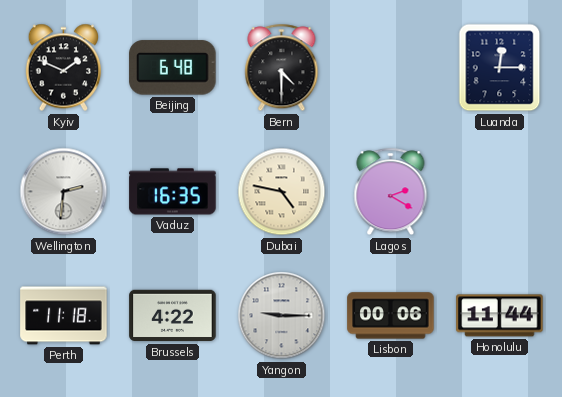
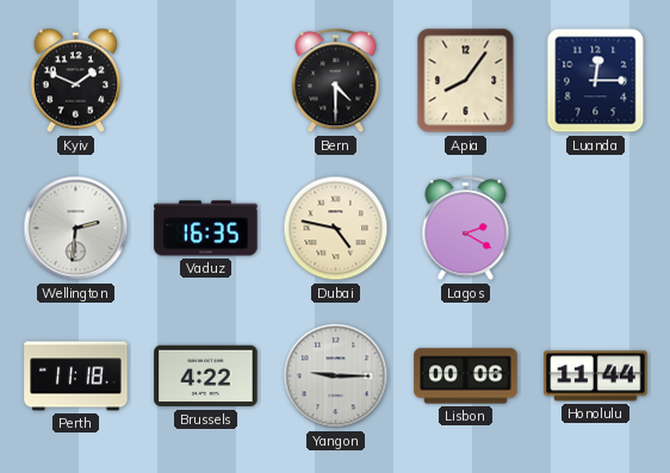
Beijing: 6:48 -> none (173, 68)
Apia: none -> 8:06 (466, 81)
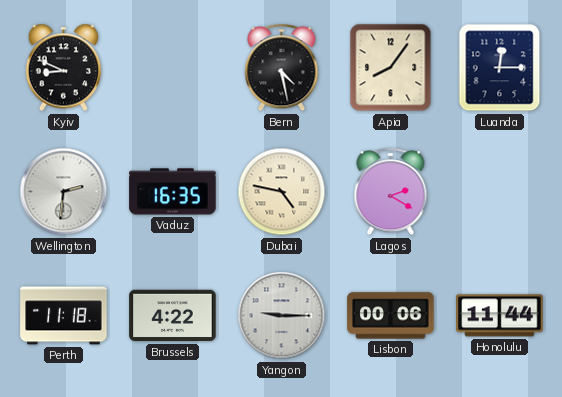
Kyiv: 1:49 -> 8:49 (64, 68)
Bern: 4:30 -> 4:28 (282, 68)
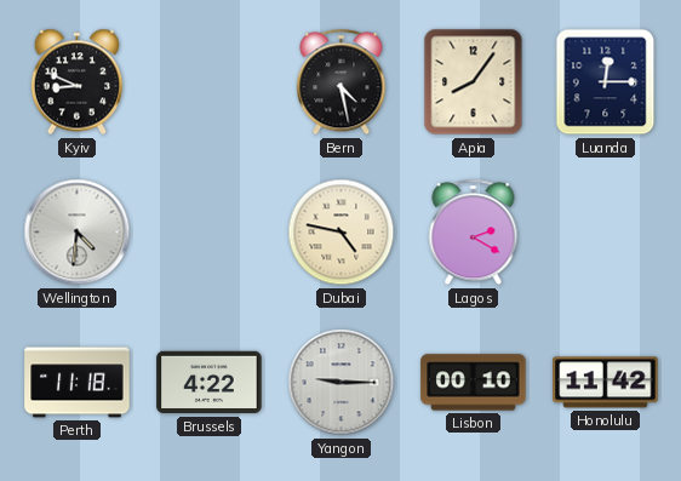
Wellington: 2:31 -> 4:31 (78, 233)
Vaduz: 16:35 -> none (173, 192)
Lisbon: 00:06 -> 00:10 (474, 383)
Honolulu: 11:44 -> 11:42 (606, 383)
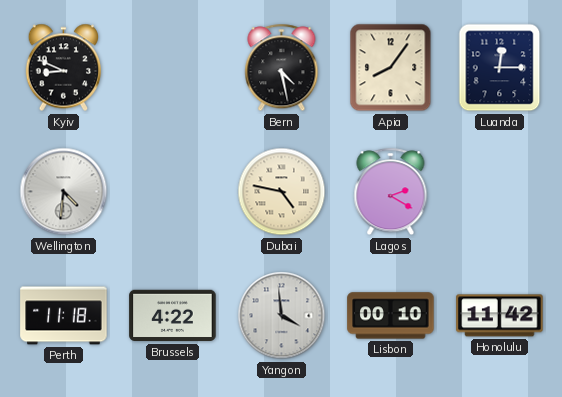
Yangon: 9:15 -> 3:59 (282, 316)
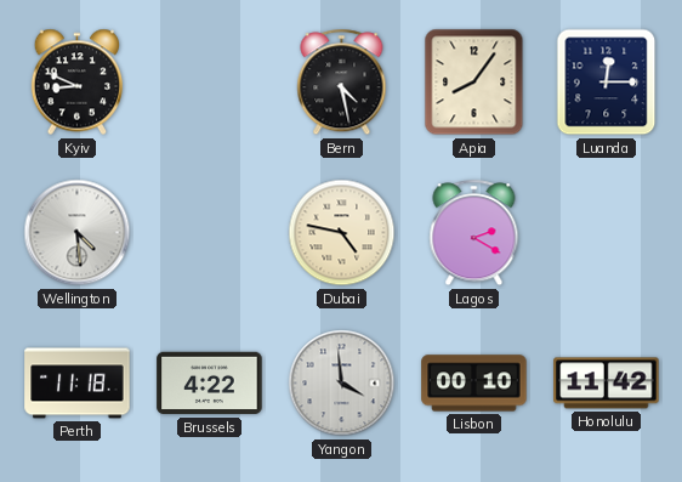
Wellington: 4:31 -> 4:29 (78, 233)
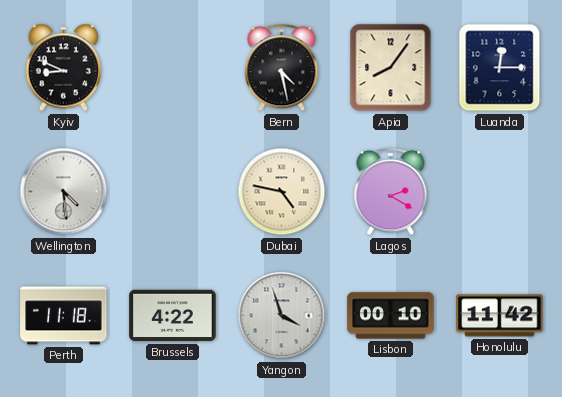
Yangon: 3:59 -> 3:57 (282, 316)
